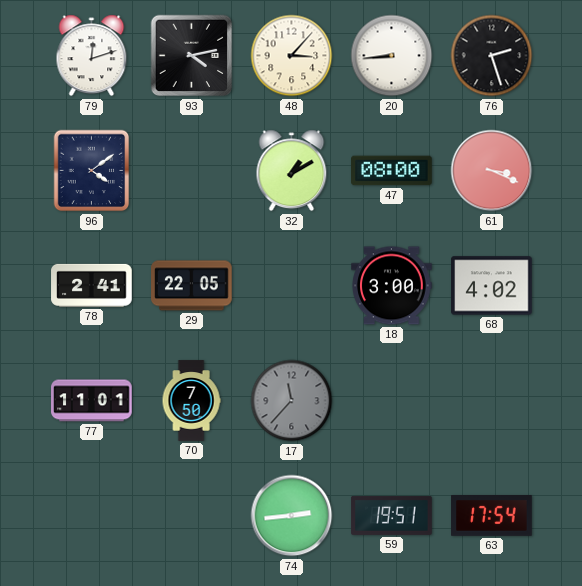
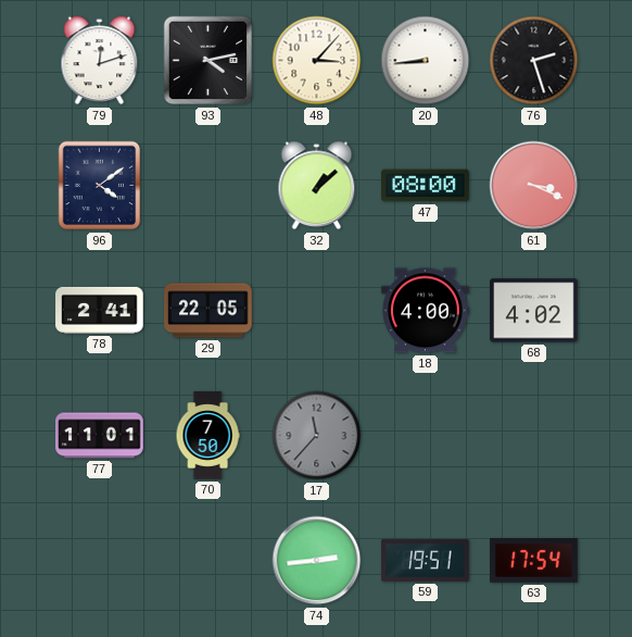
32: 1:10 -> 1:08 (317, 186)
18: 3:00 -> 4:00 (426, 311)
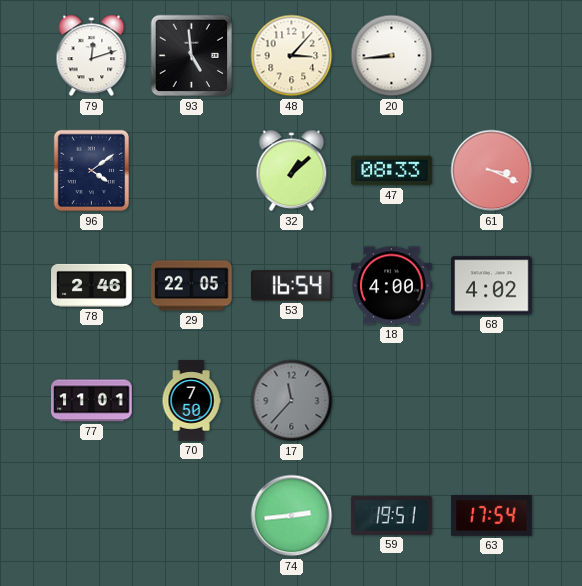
93: 4:13 -> 4:59 (192, 56)
76: 2:27 -> none (534, 61)
47: 08:00 -> 08:33 (392, 171)
78: 2:41 -> 2:46 (92, 285)
53: none -> 16:54 (292, 286)
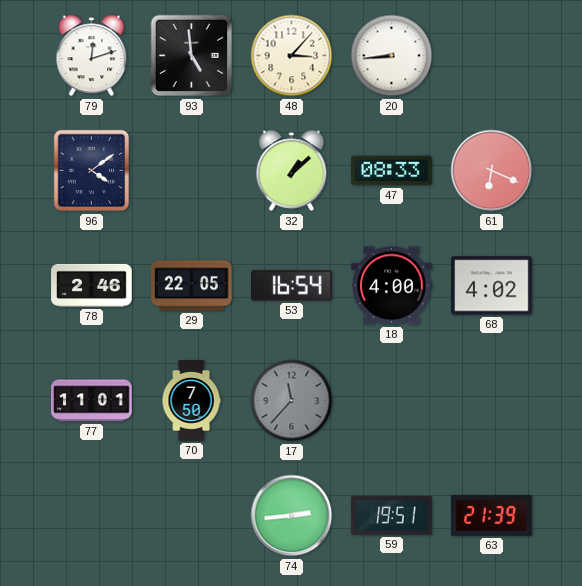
61: 3:19 -> 6:19 (492, 171)
63: 17:54 -> 21:39 (492, 516)
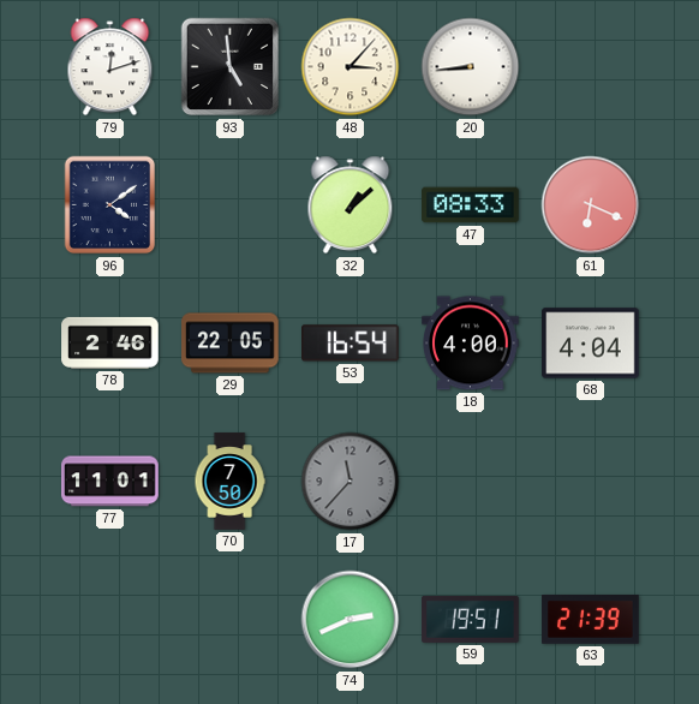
68: 4:02 -> 4:04 (591, 344)
74: 2:44 -> 2:41 (351, 620)
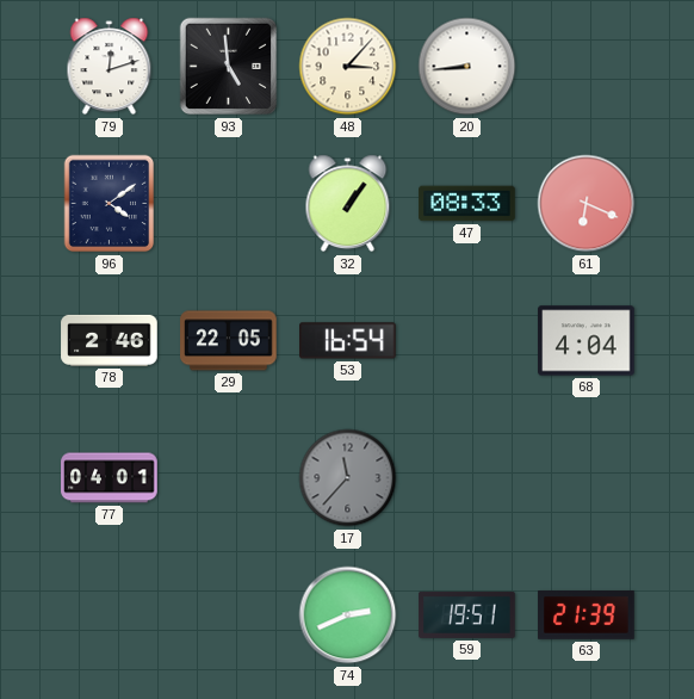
32: 1:08 -> 1:06 (348, 204)
18: 4:00 -> none (471, 344)
77: 11:01 -> 04:01 (110, 478)
70: 7:50 -> none (229, 482)
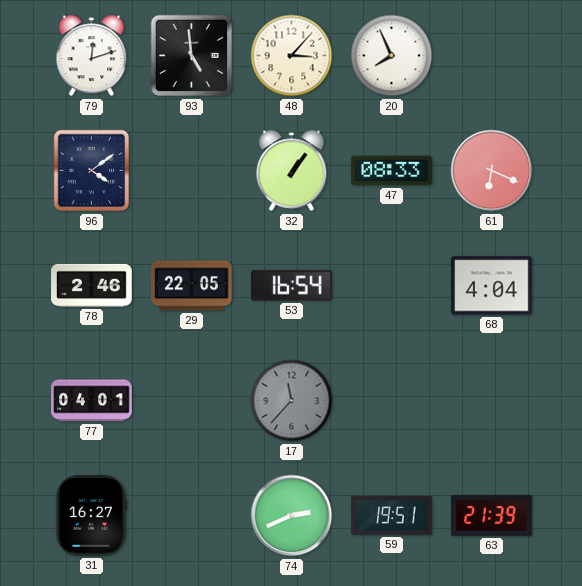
20: 8:44 -> 7:56 (392, 56)
31: none -> 16:27 (91, 516)
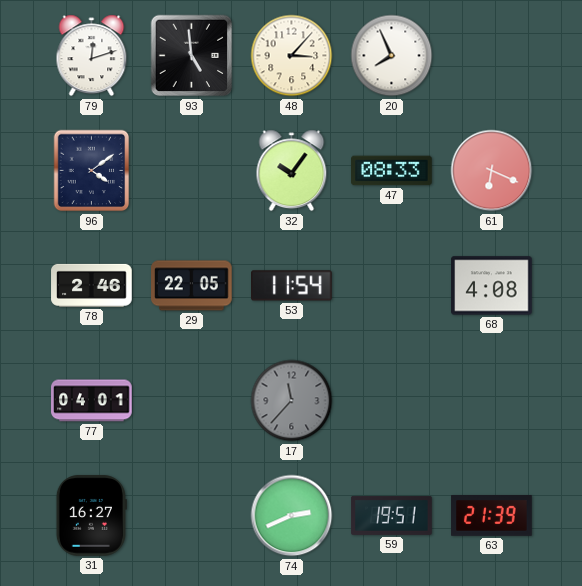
32: 1:06 -> 10:06 (292, 171)
53: 16:54 -> 11:54 (292, 286)
68: 4:04 -> 4:08 (492, 286)
